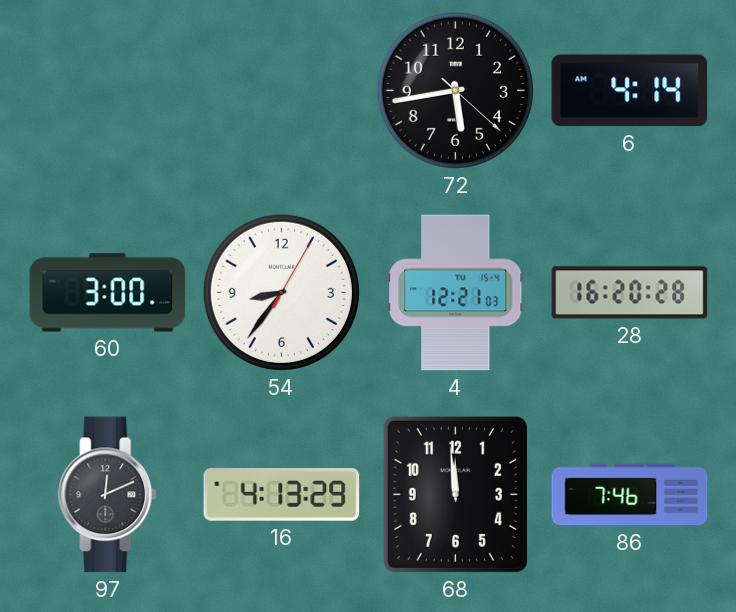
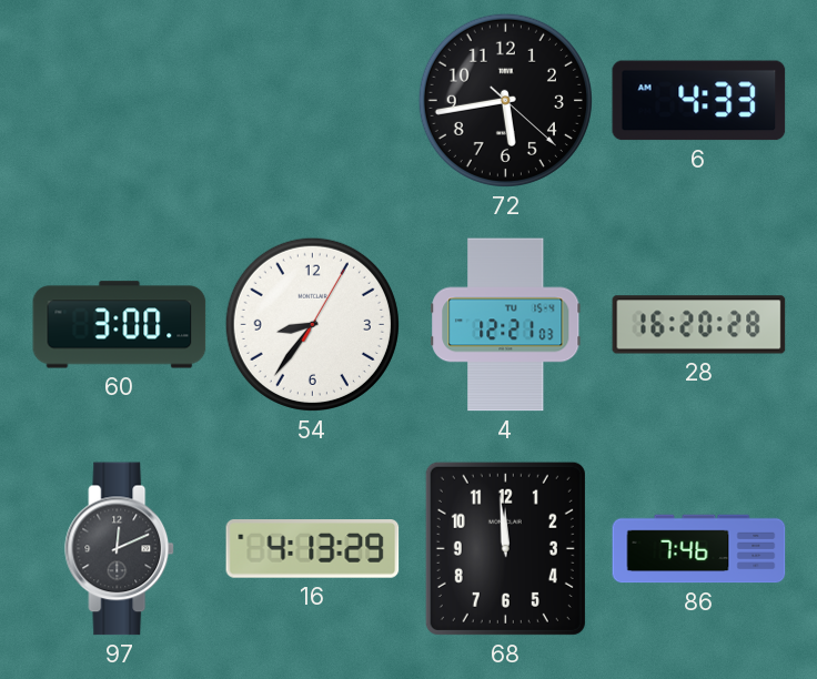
6: 4:14 -> 4:33 (699, 101)
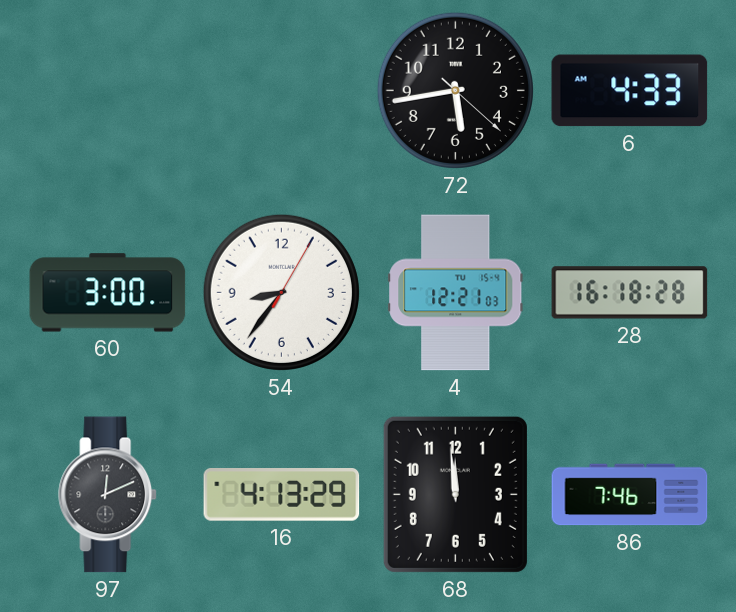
28: 16:20 -> 16:18 (630, 293)
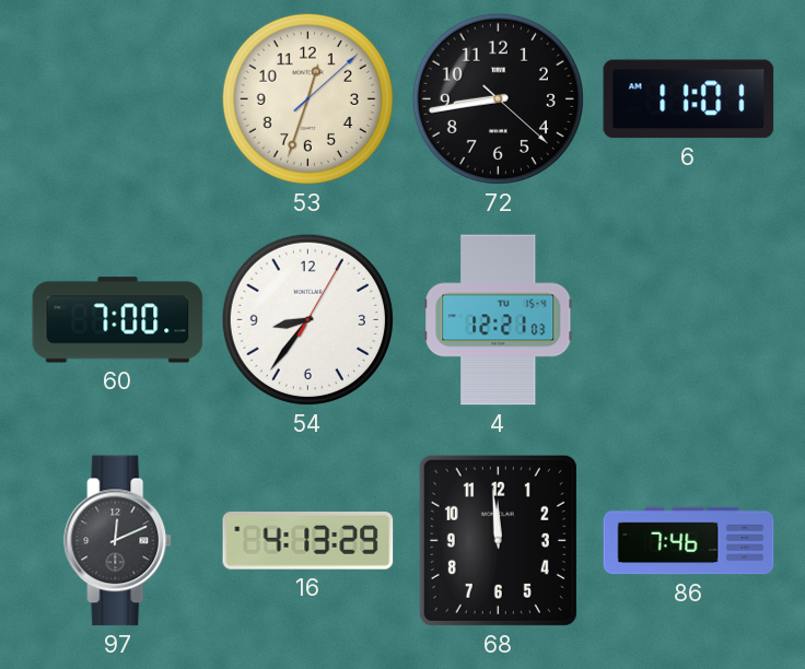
53: none -> 12:33 (307, 98)
72: 5:43 -> 8:43 (498, 98)
6: 4:33 -> 11:01 (689, 99)
60: 3:00 -> 7:00 (118, 320)
28: 16:18 -> none (630, 293)
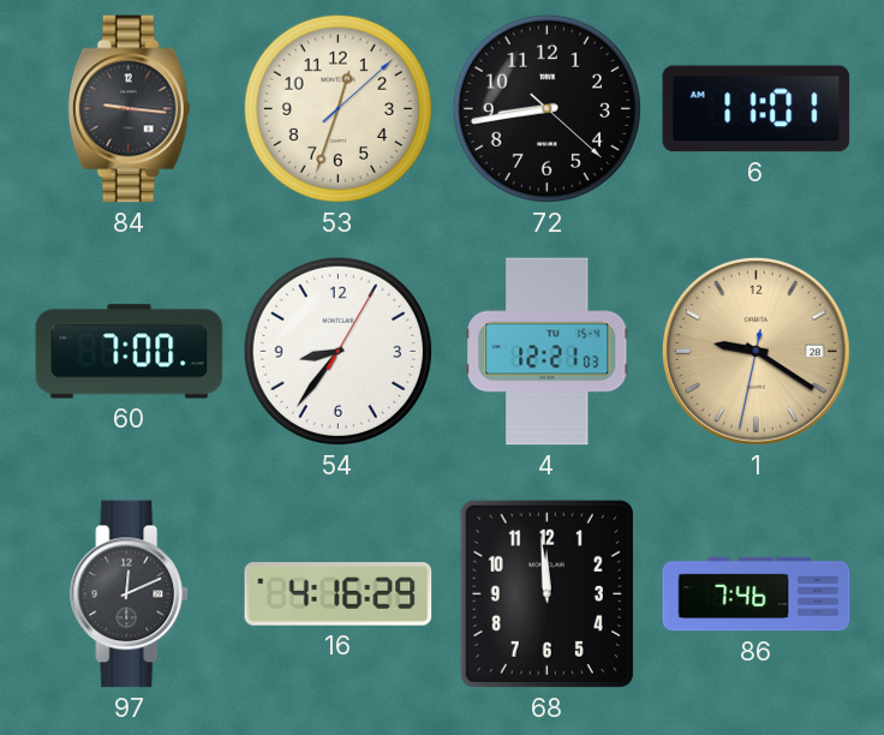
84: none -> 9:16 (130, 109)
1: none -> 9:20 (755, 351)
16: 4:13 -> 4:16 (339, 594)
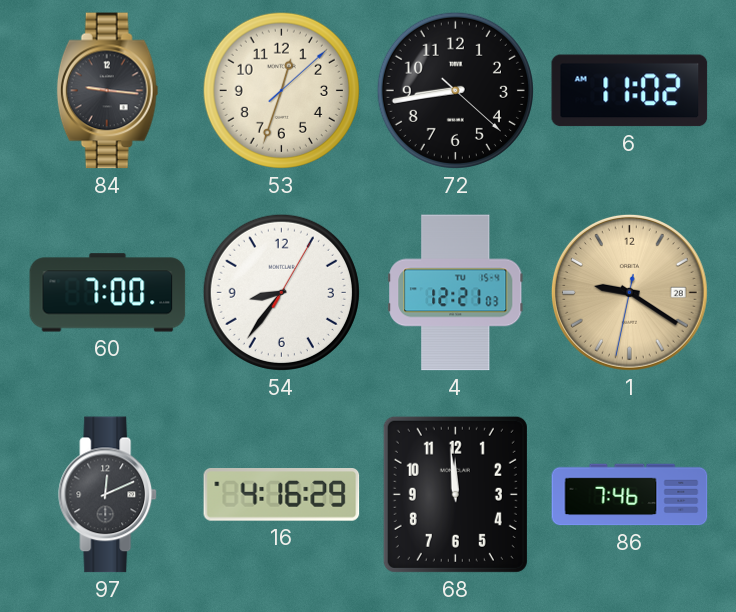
6: 11:01 -> 11:02 (630, 91)
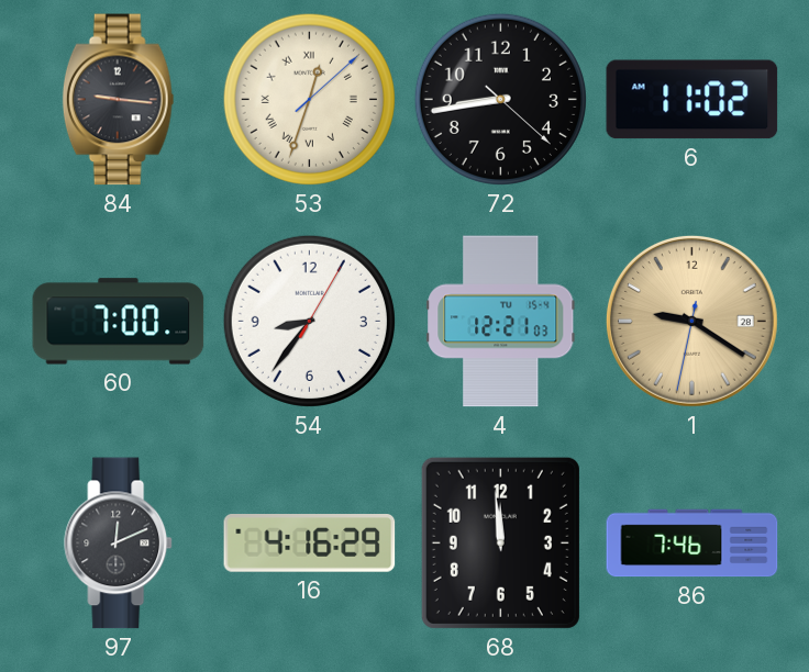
53 numerals: Arabic -> Roman (309, 99)
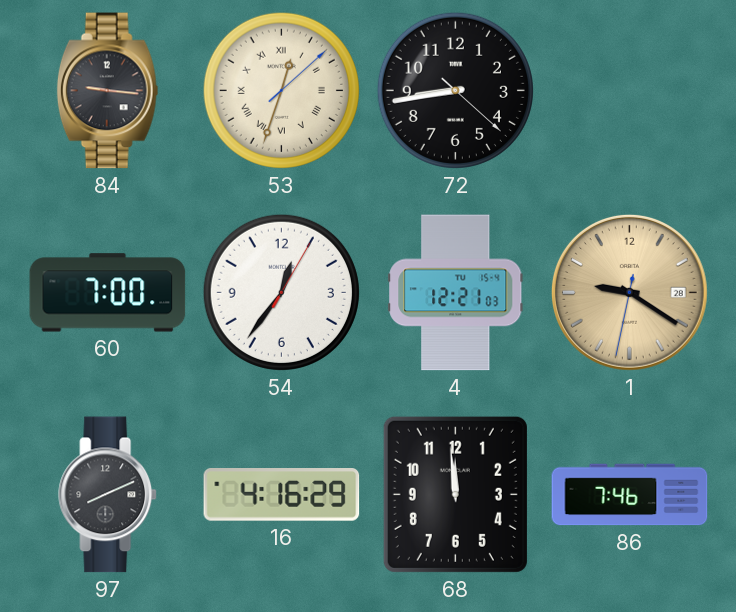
6: 11:02 -> none (692, 100)
54: 8:36 -> 12:36 (281, 292)
97: 12:11 -> 8:11 (108, 495)
